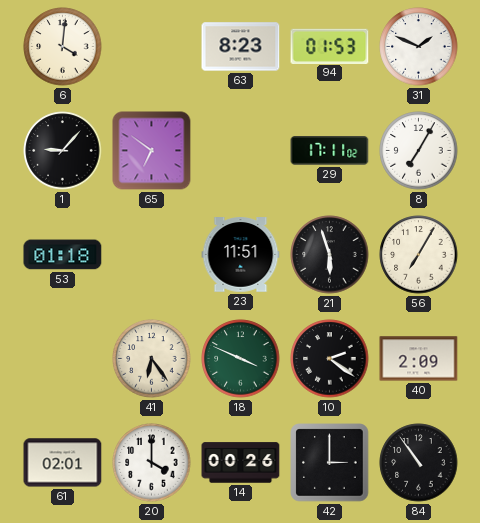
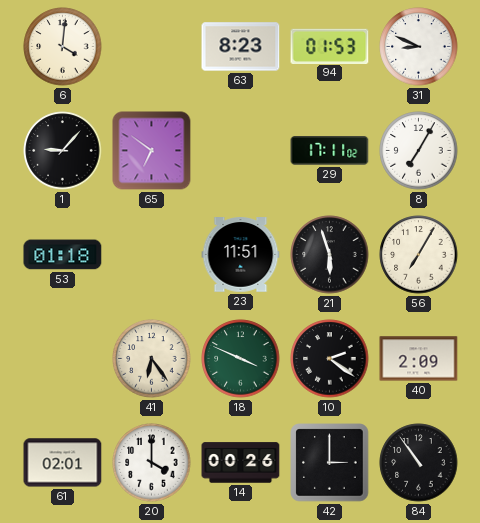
31: 1:49 -> 8:49 (419, 47)
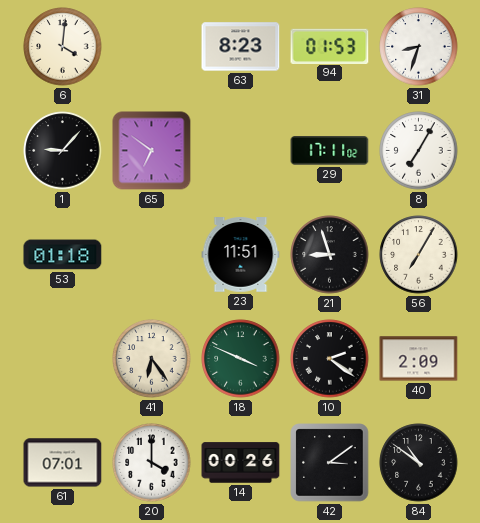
31: 8:49 -> 8:33 (419, 47)
21: 5:57 -> 8:57 (330, 255)
61: 02:01 -> 07:01 (63, 463)
42: 3:00 -> 3:09 (330, 463)
84: 10:54 -> 10:51 (419, 463)
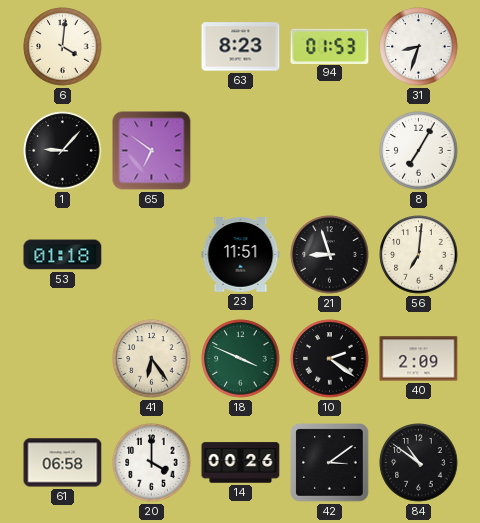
29: 17:11 -> none (330, 151)
56: 7:05 -> 7:01 (419, 255)
61: 07:01 -> 06:58 (63, 463)
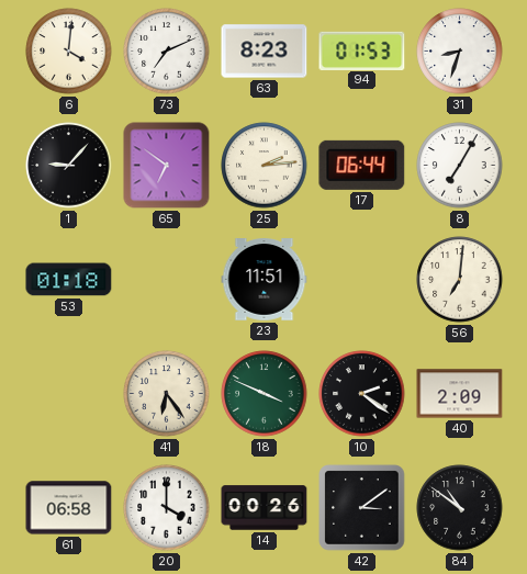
73: none -> 7:11 (167, 52)
25: none -> 2:14 (265, 166)
17: none -> 06:44 (362, 165)
21: 8:57 -> none (330, 255)
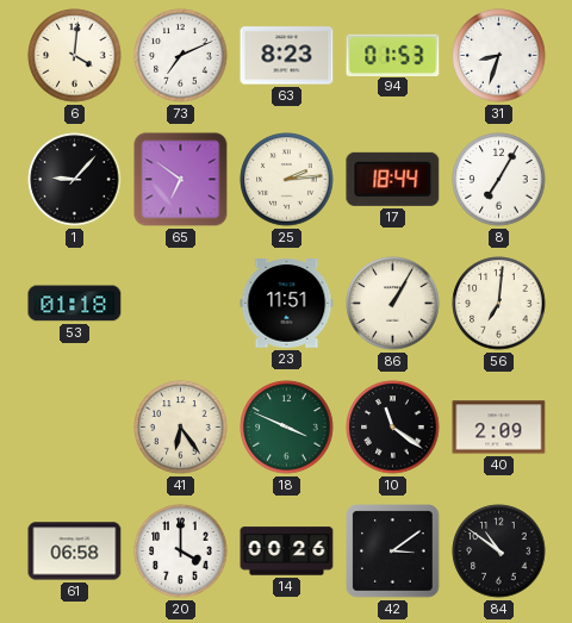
17: 06:44 -> 18:44 (393, 179)
86: none -> 1:05 (393, 304)
10: 2:21 -> 11:21 (393, 428)
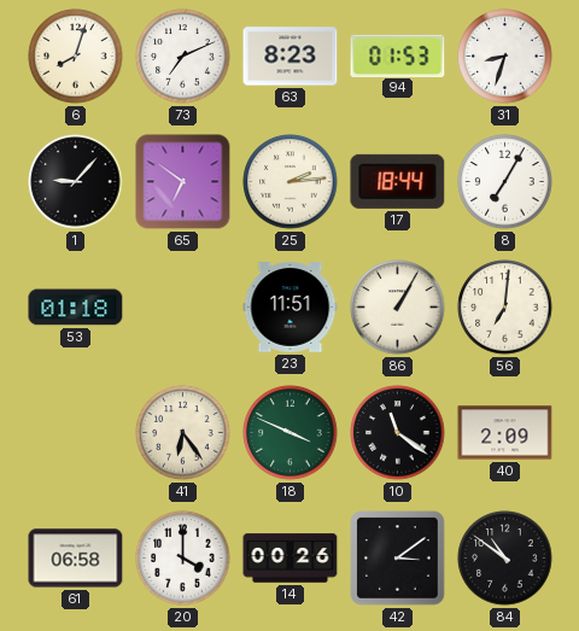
6: 4:01 -> 8:03 (76, 57)
